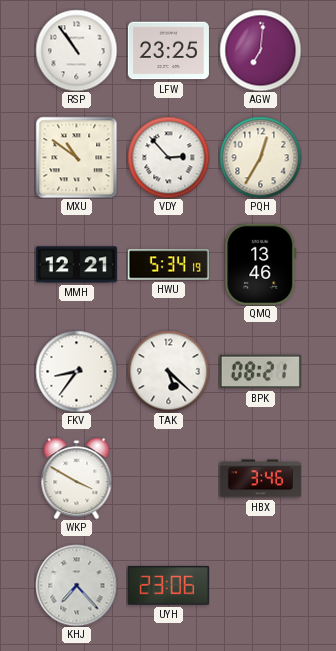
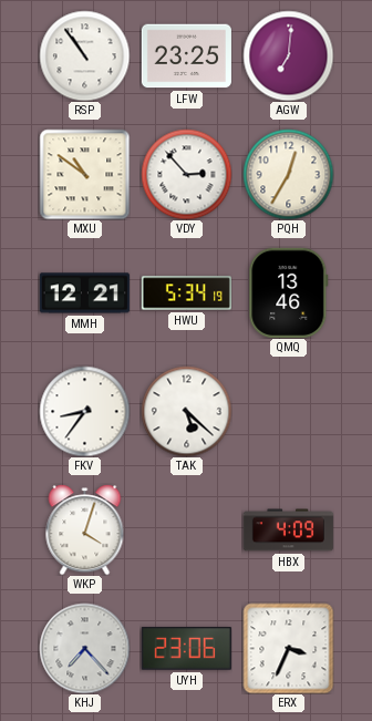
BPK: 08:21 -> none (260, 372)
WKP: 3:50 -> 4:03 (85, 529)
HBX: 3:46 -> 4:09 (288, 531)
ERX: none -> 3:34 (288, 648)
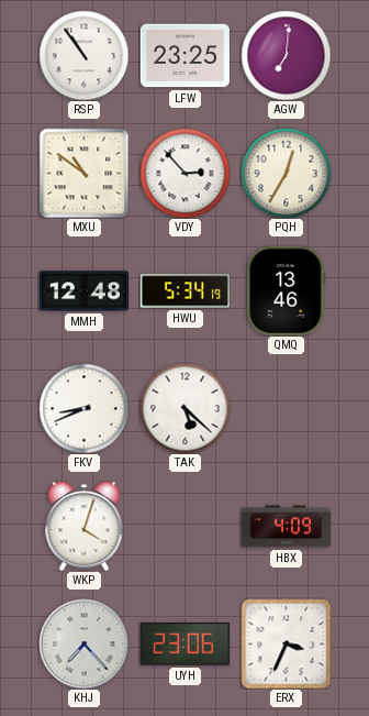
MMH: 12:21 -> 12:48 (83, 291)
FKV: 8:36 -> 8:41 (83, 408)
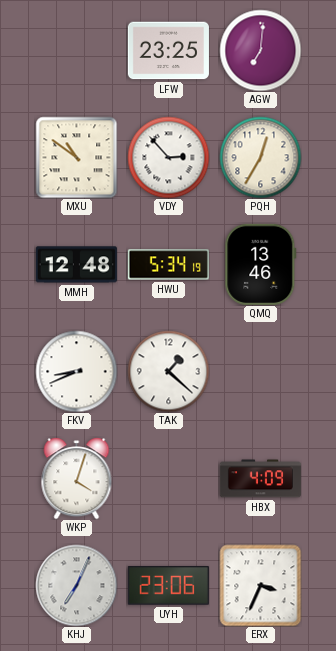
RSP: 10:54 -> none (83, 55)
TAK: 5:22 -> 1:22 (168, 371)
KHJ: 7:23 -> 7:04 (76, 585)
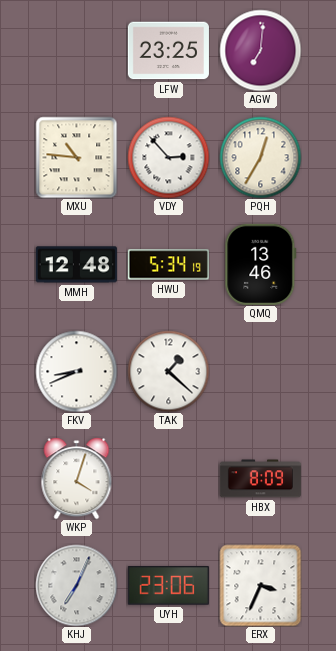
MXU: 10:51 -> 10:46 (76, 157)
HBX: 4:09 -> 8:09 (260, 479)
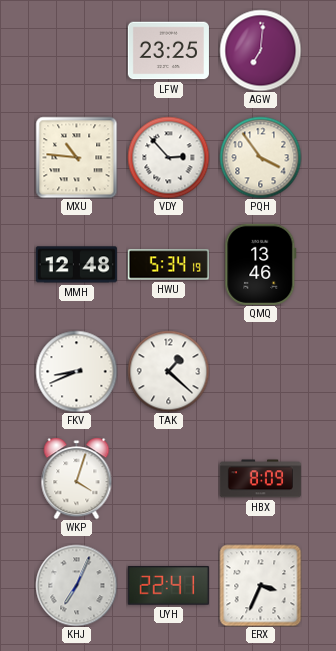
PQH: 12:35 -> 3:54 (260, 157)
UYH: 23:06 -> 22:41 (168, 586)
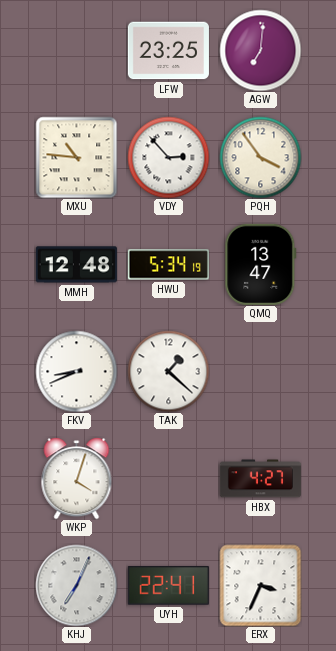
QMQ: 13:46 -> 13:47 (261, 264)
HBX: 8:09 -> 4:27 (260, 479)
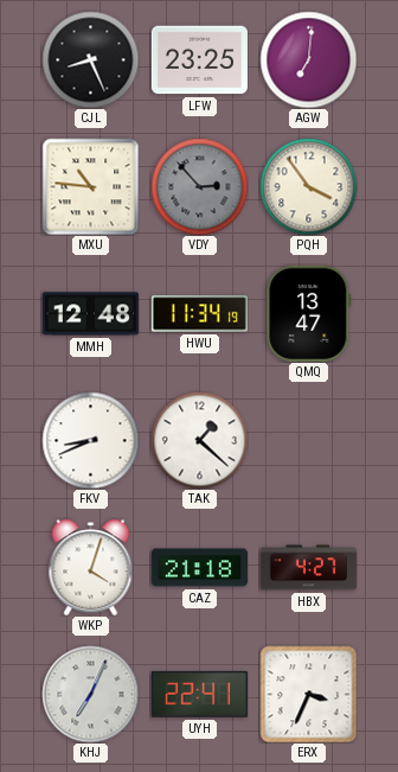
CJL: none -> 8:26 (90, 59)
VDY dial: white -> grey (199, 186)
HWU: 5:34 -> 11:34 (199, 314)
CAZ: none -> 21:18 (199, 568)
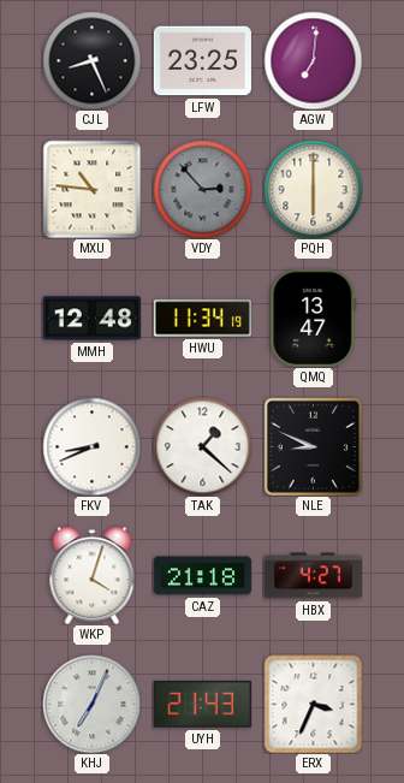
PQH: 3:54 -> 6:00 (313, 189)
NLE: none -> 8:49 (313, 446)
UYH: 22:41 -> 21:43 (202, 705)
